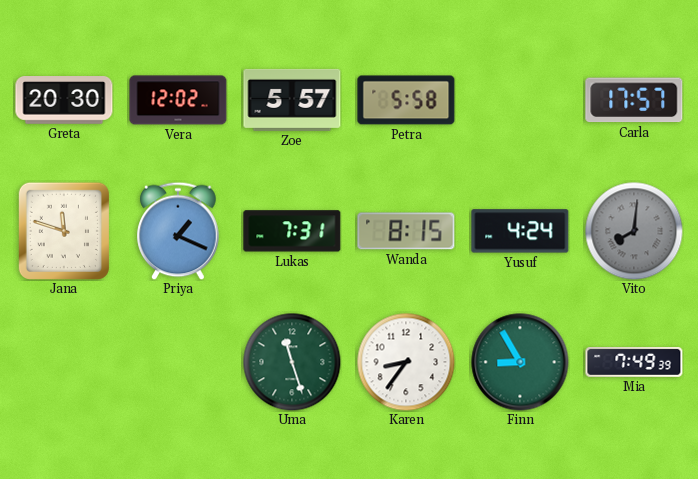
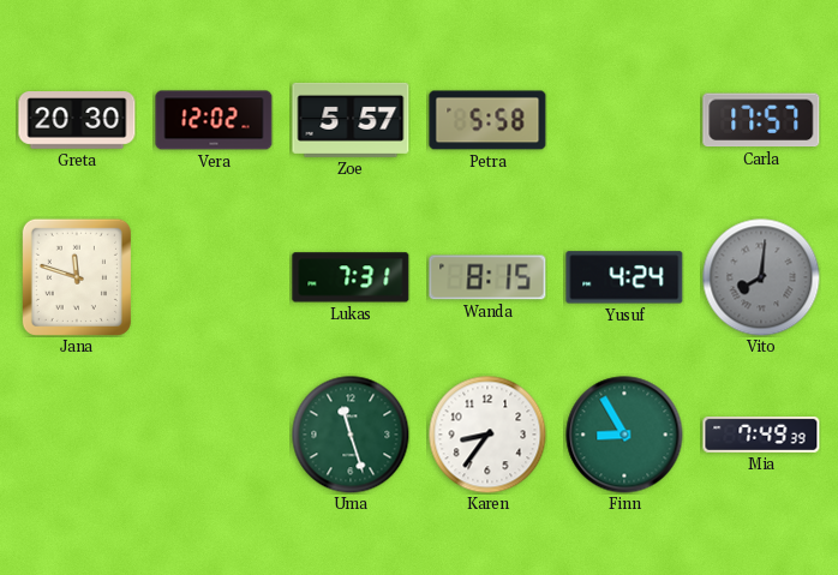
Priya: 1:19 -> none (178, 231)
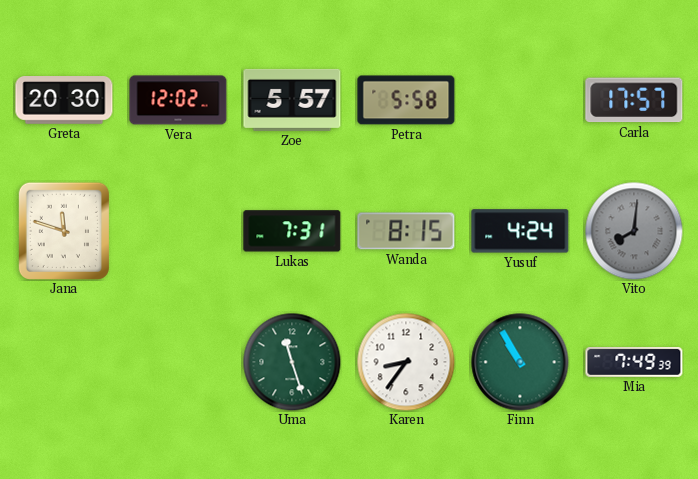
Finn: 8:55 -> 10:55 (520, 362)
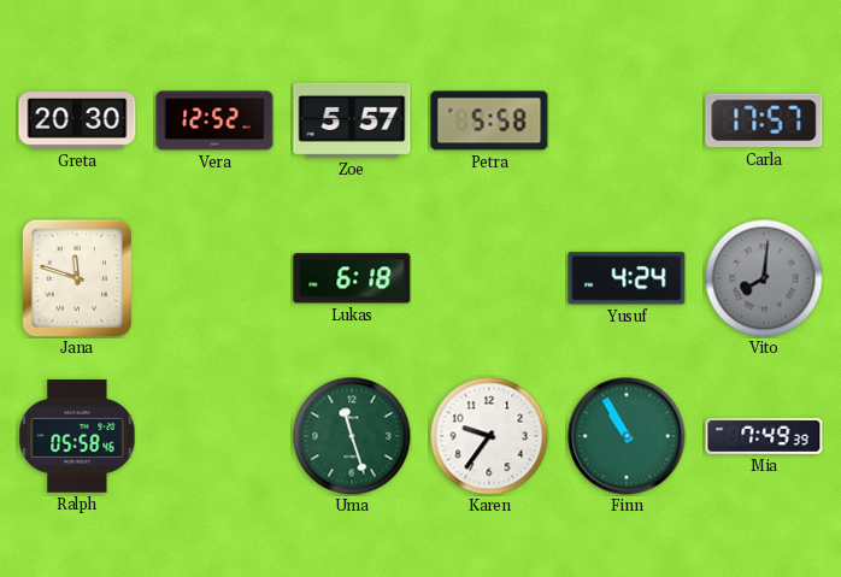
Vera: 12:02 -> 12:52 (214, 120)
Lukas: 7:31 -> 6:18 (352, 278)
Wanda: 8:15 -> none (406, 231)
Ralph: none -> 05:58 (77, 437)
Karen: 8:36 -> 9:36 (489, 436)
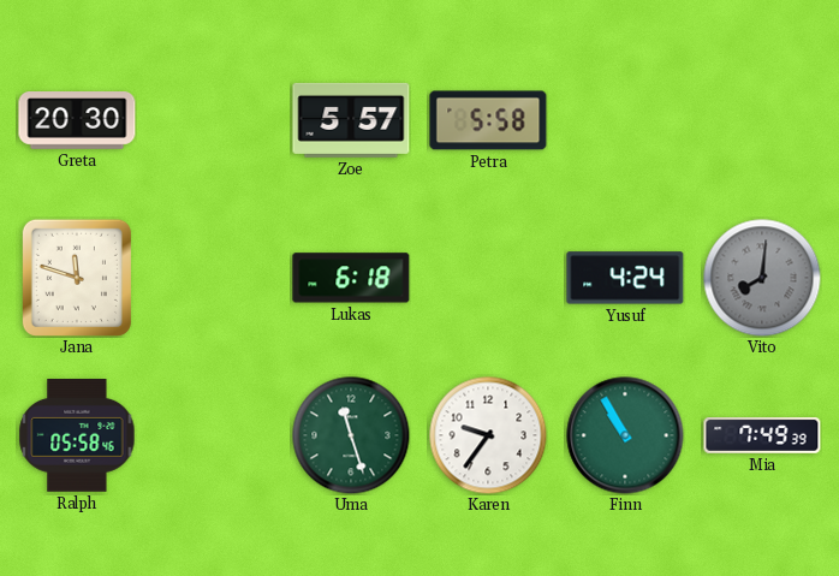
Vera: 12:52 -> none (214, 120)
Carla: 17:57 -> none (764, 120)
